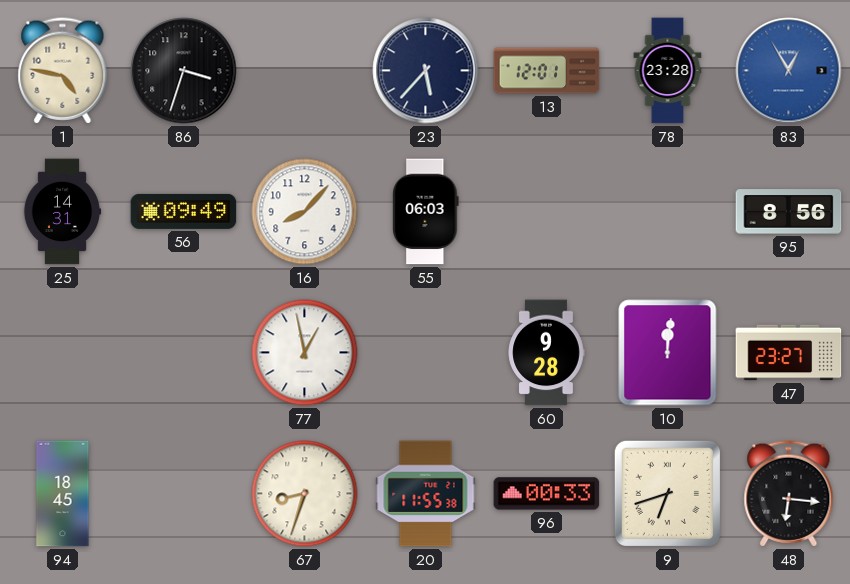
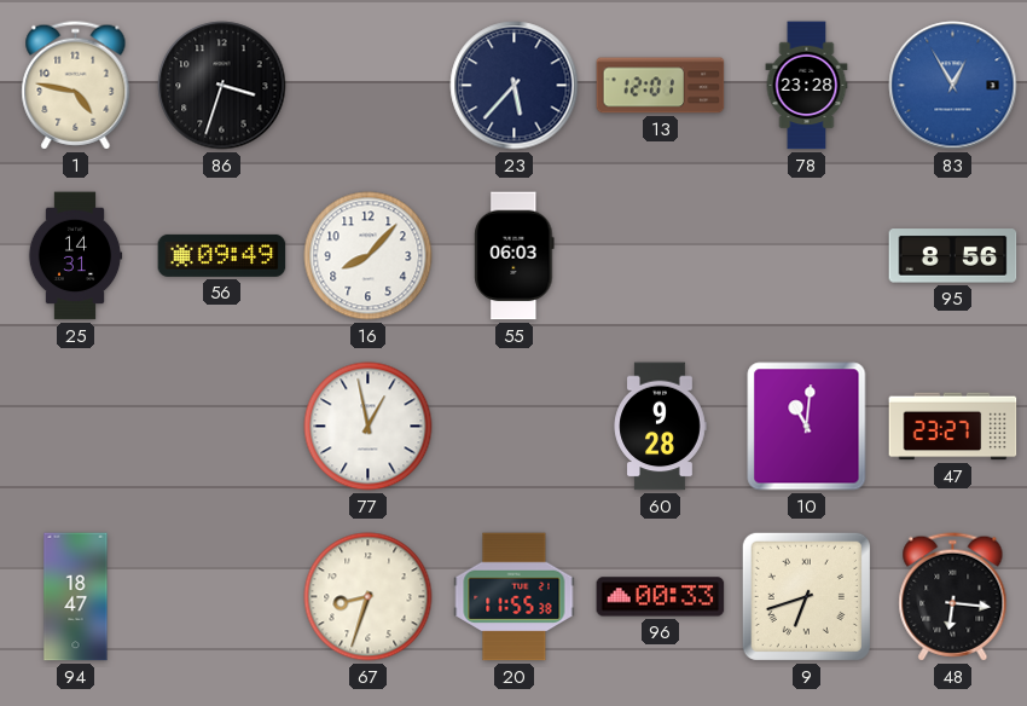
10: 12:01 -> 11:01 (807, 427)
94: 18:45 -> 18:47 (76, 597)
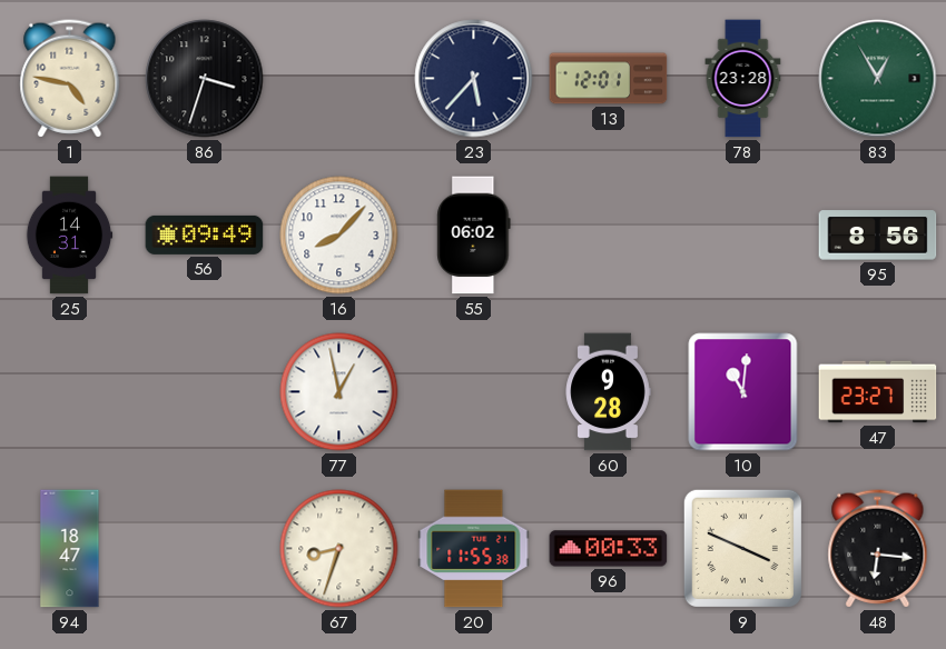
83 dial: blue -> green (878, 79)
55: 06:03 -> 06:02 (474, 236)
9: 6:42 -> 3:49 (742, 548)
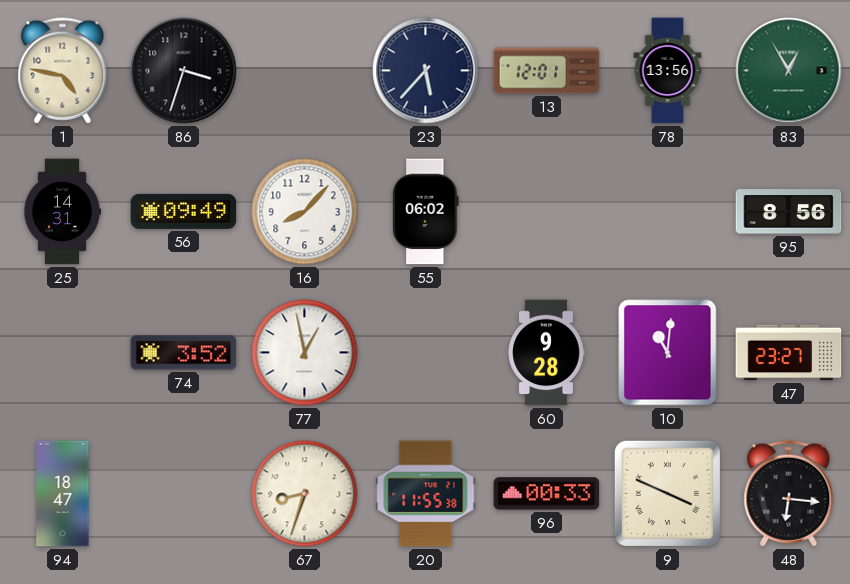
78: 23:28 -> 13:56 (668, 71)
74: none -> 3:52 (184, 353)
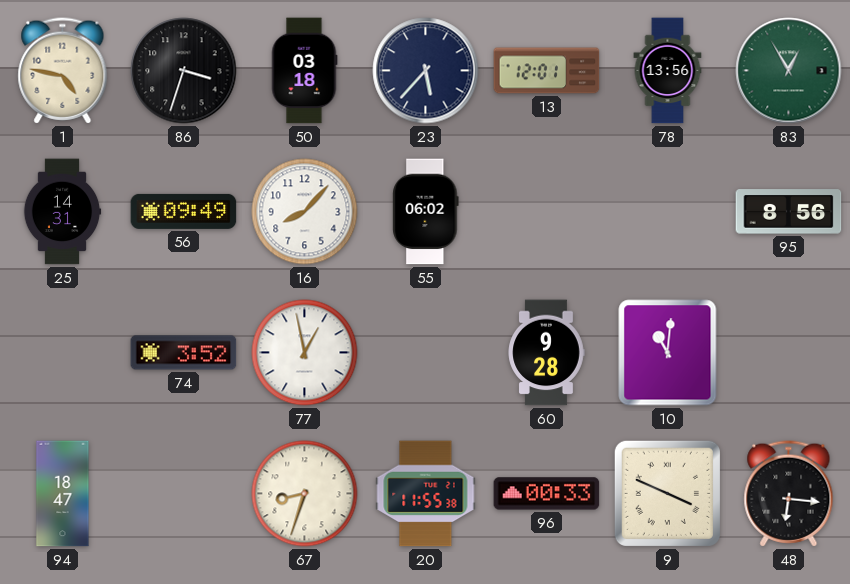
50: none -> 03:18 (304, 71)
47: 23:27 -> none (789, 353)
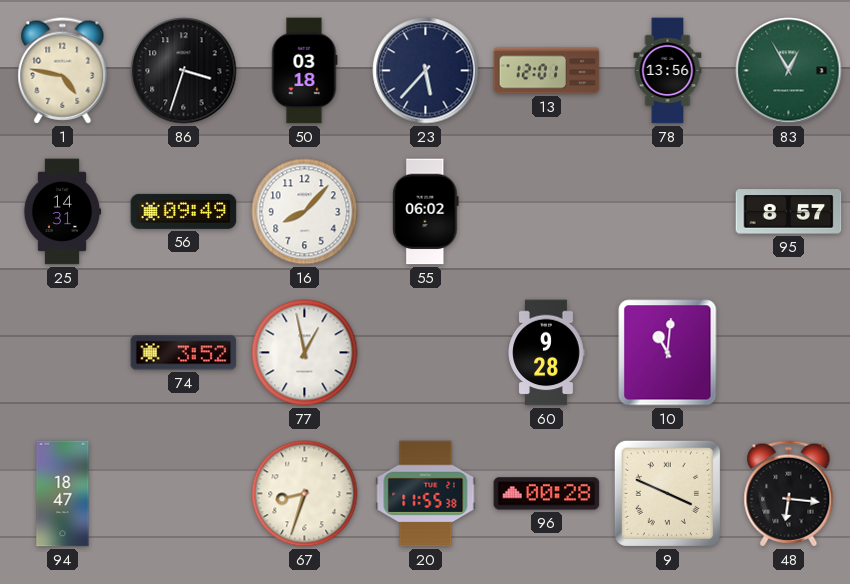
95: 8:56 -> 8:57 (789, 212)
96: 00:33 -> 00:28 (547, 494)
